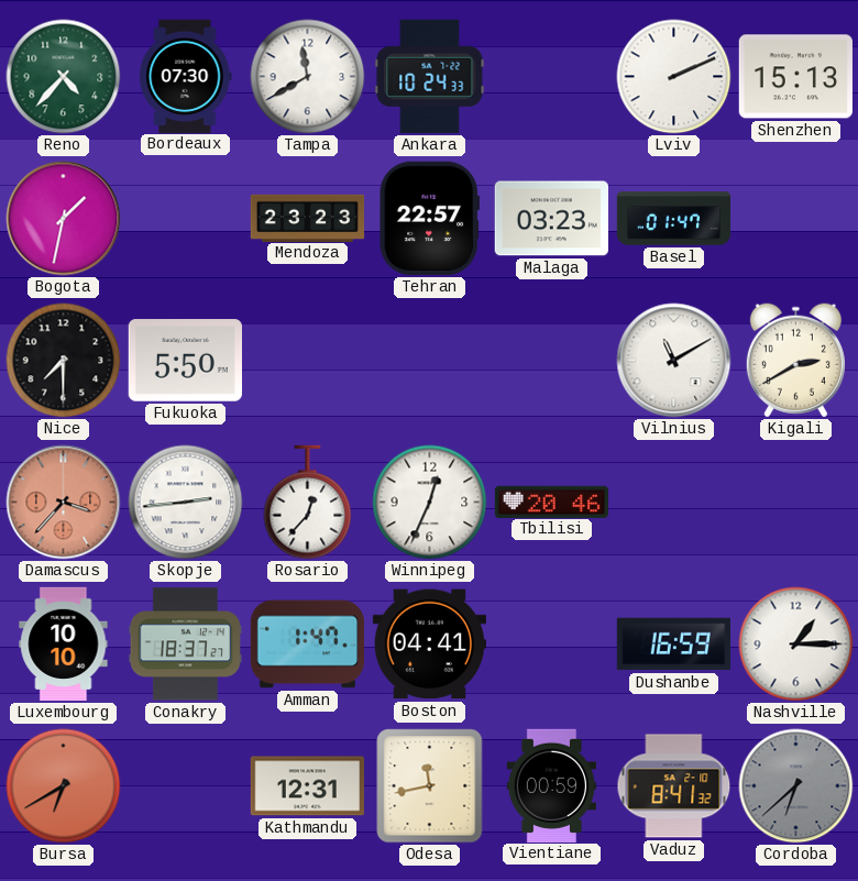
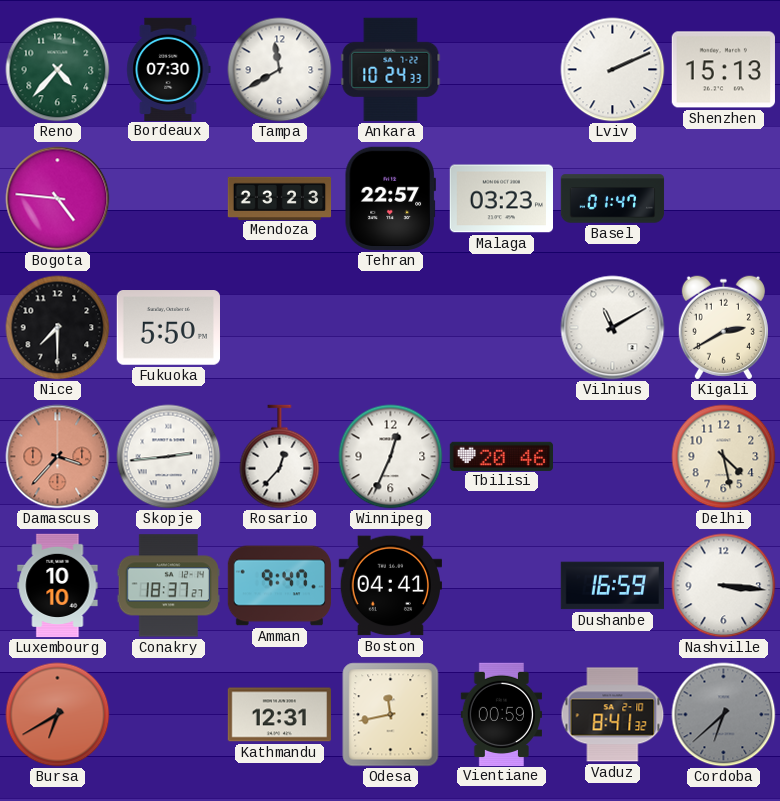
Bogota: 1:32 -> 4:46 (58, 199)
Delhi: none -> 4:28 (724, 457)
Amman: 1:47 -> 9:47 (280, 586)
Nashville: 1:15 -> 3:16 (724, 586)
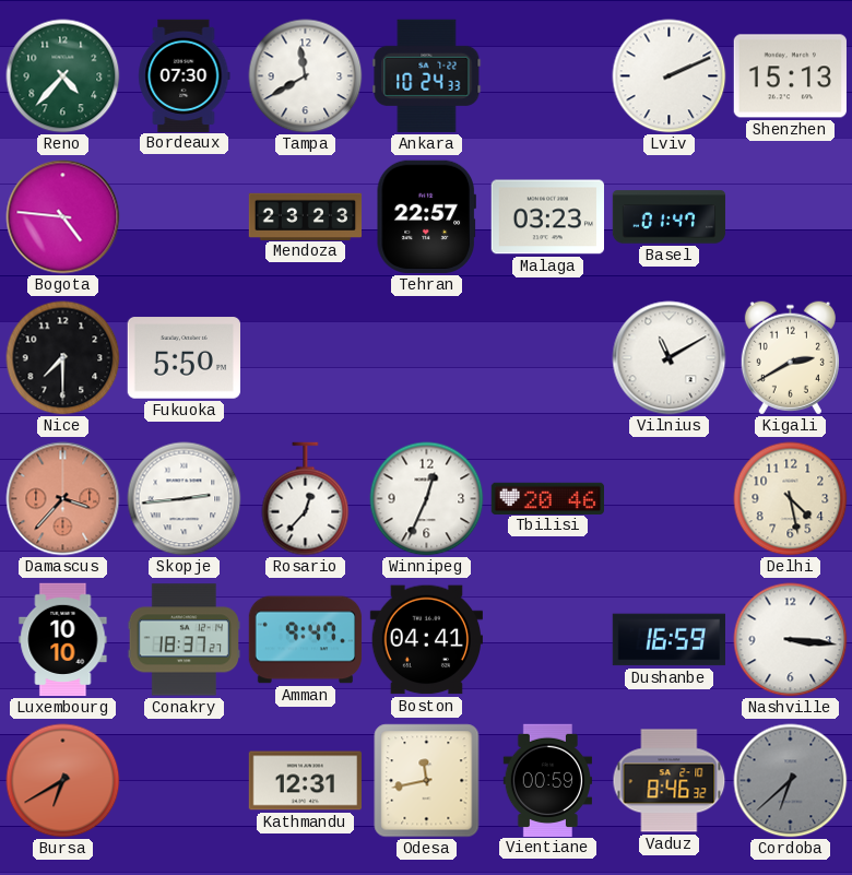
Vaduz: 8:41 -> 8:46 (670, 781)
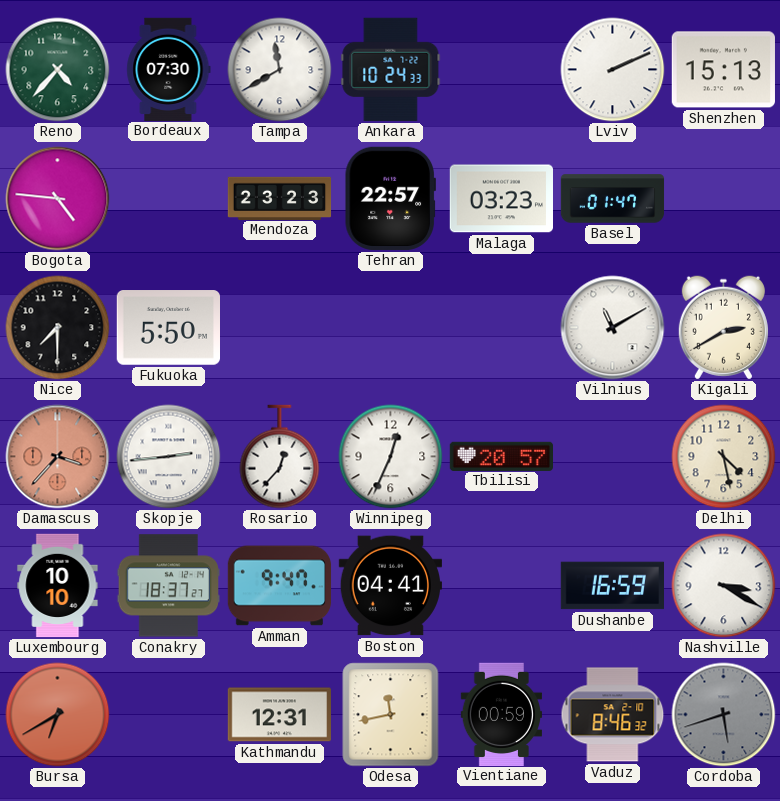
Tbilisi: 20:46 -> 20:57 (501, 456)
Nashville: 3:16 -> 3:20 (724, 586)
Cordoba: 6:38 -> 5:42 (724, 715)
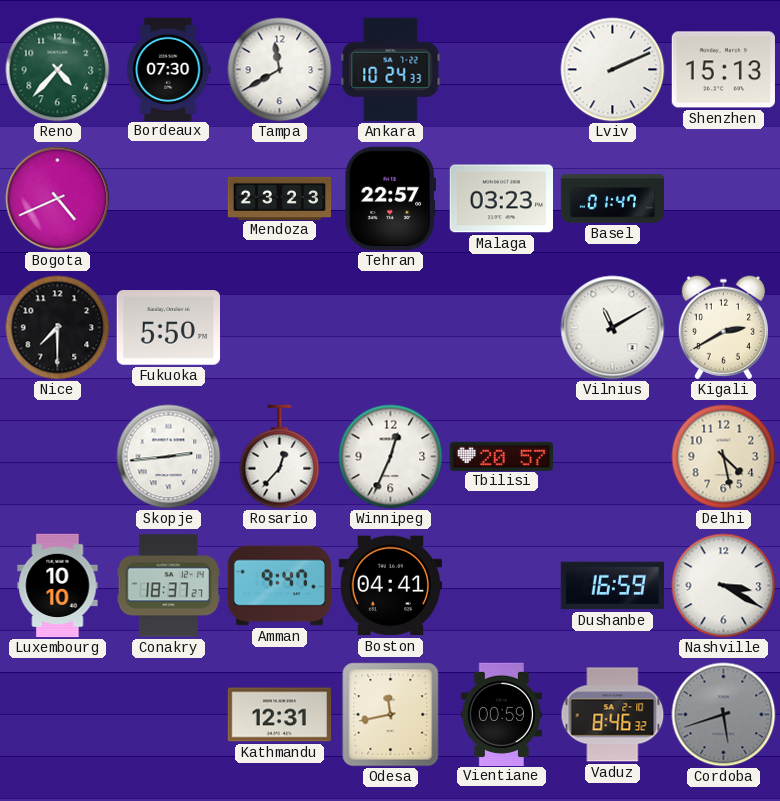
Bogota: 4:46 -> 4:41 (58, 199)
Damascus: 3:37 -> none (58, 457)
Bursa: 6:40 -> none (58, 715)
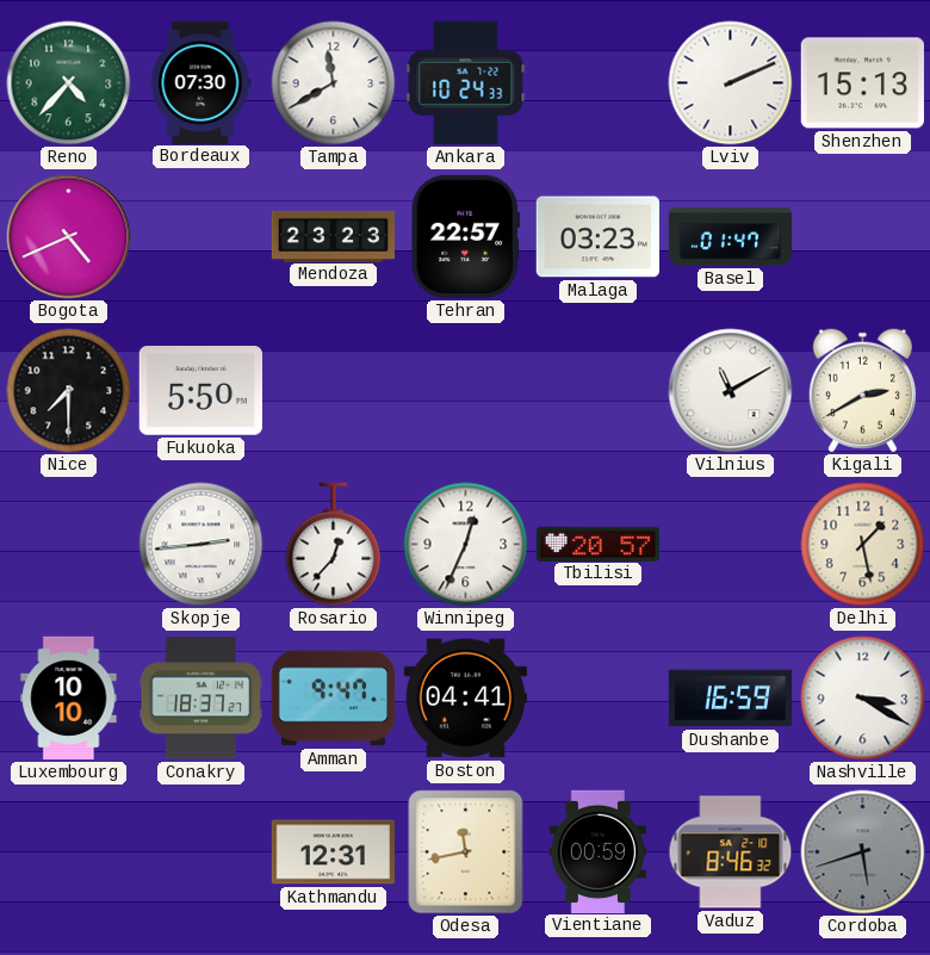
Delhi: 4:28 -> 1:28 (863, 545)
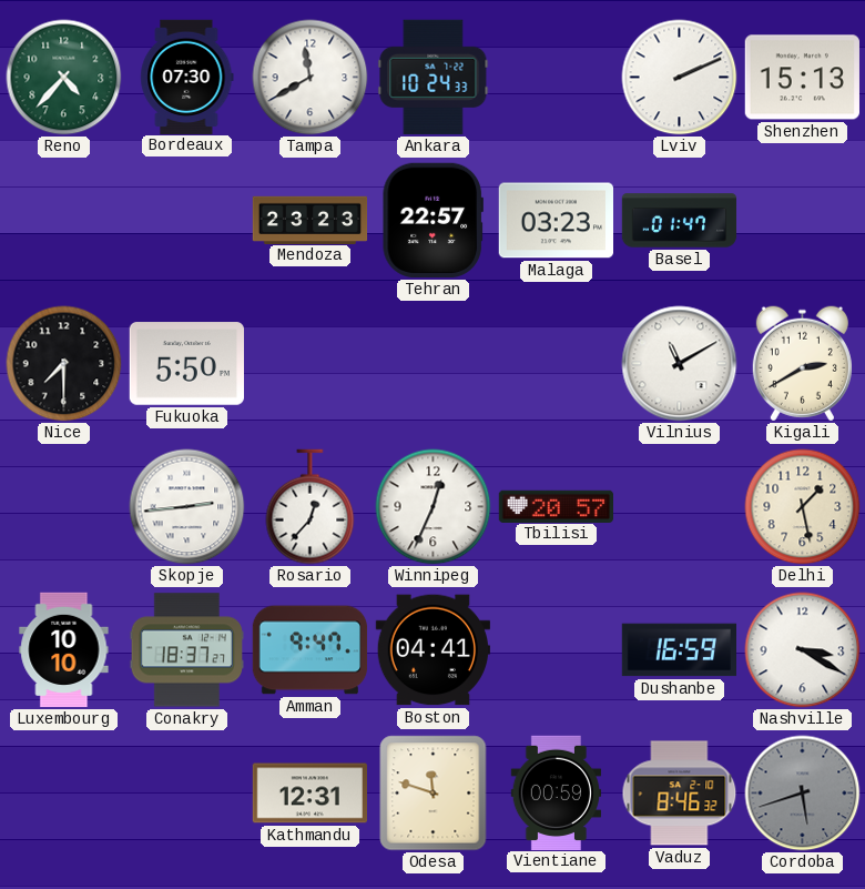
Bogota: 4:41 -> none (69, 237)
Odesa: 11:43 -> 11:48 (434, 794)
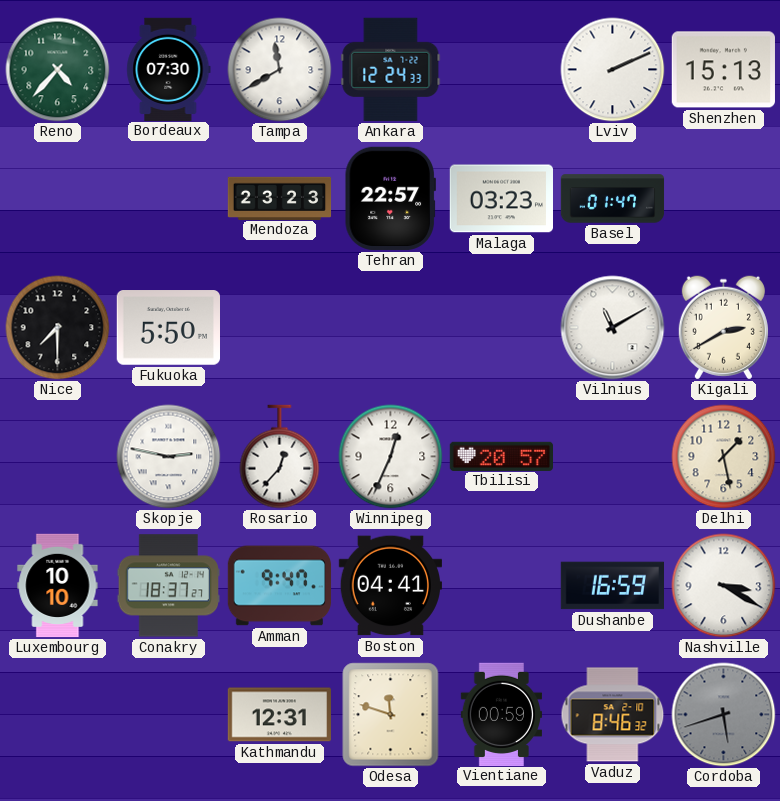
Ankara: 10:24 -> 12:24 (391, 69)
Skopje: 2:44 -> 2:47 (169, 457)
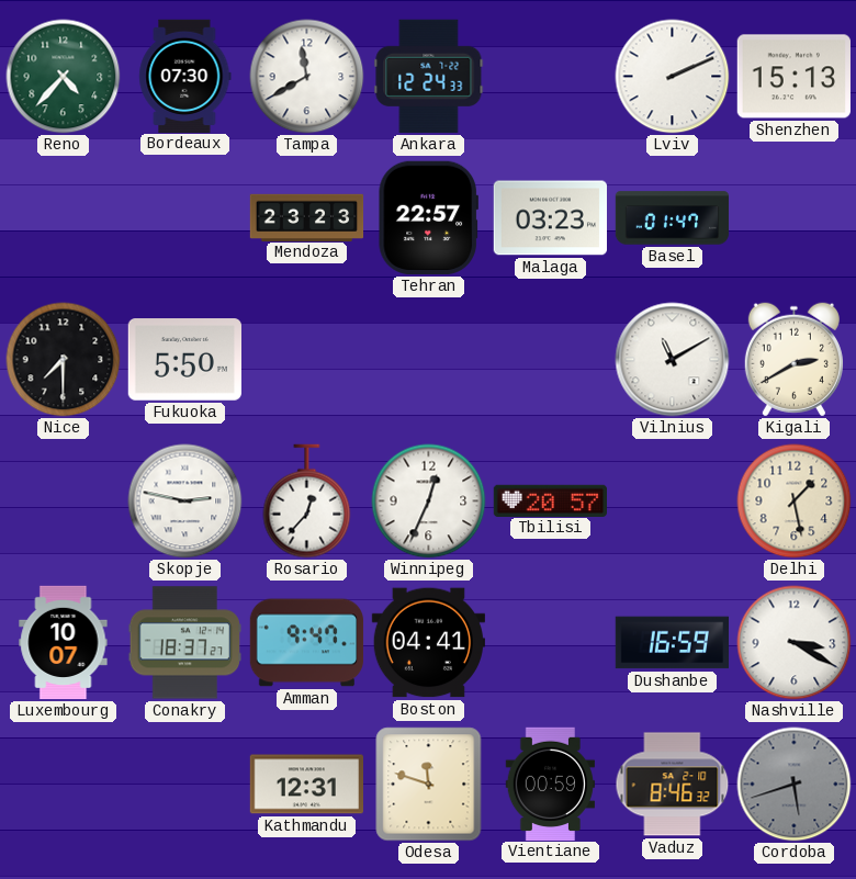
Luxembourg: 10:10 -> 10:07 (64, 643)
